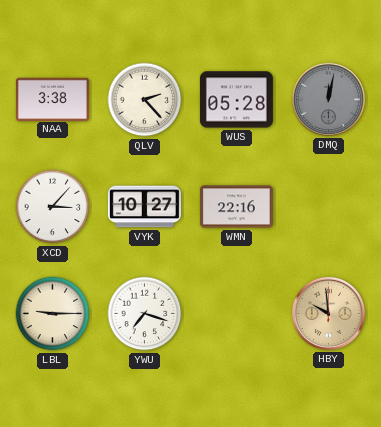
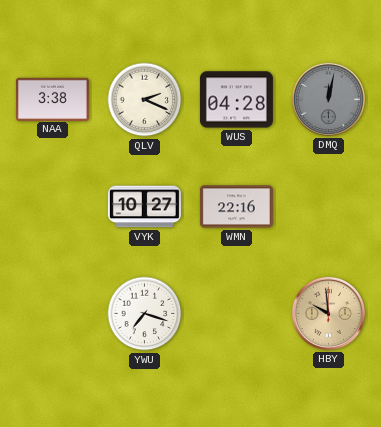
QLV: 2:23 -> 2:19 (145, 100)
WUS: 05:28 -> 04:28 (236, 100)
XCD: 3:07 -> none (53, 207)
LBL: 9:15 -> none (53, 314)
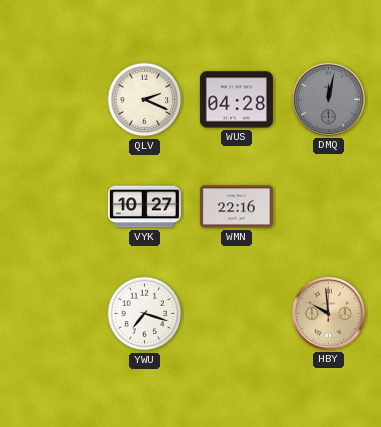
NAA: 3:38 -> none (52, 99)
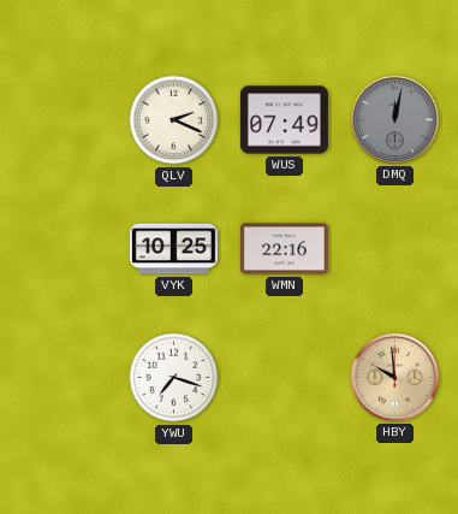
WUS: 04:28 -> 07:49 (284, 120)
VYK: 10:27 -> 10:25 (173, 249)
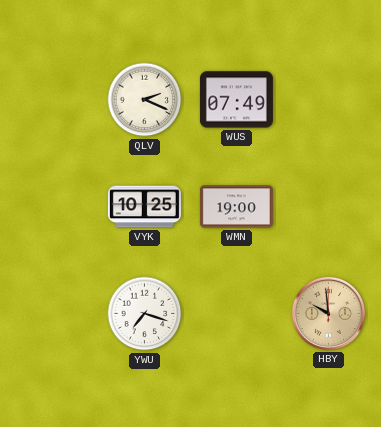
DMQ: 12:02 -> none (394, 119)
WMN: 22:16 -> 19:00 (236, 207)
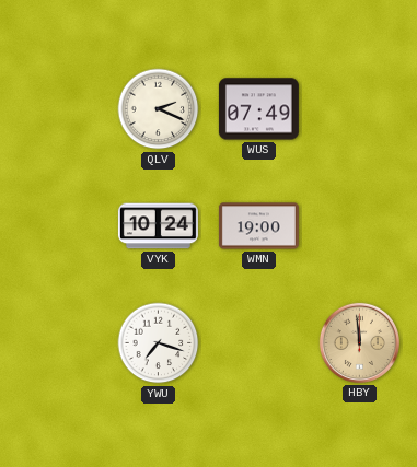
VYK: 10:25 -> 10:24 (158, 226)
HBY: 9:59 -> 11:59 (359, 342)
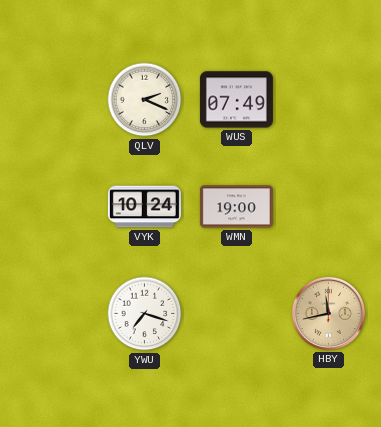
HBY: 11:59 -> 11:43 (328, 313)
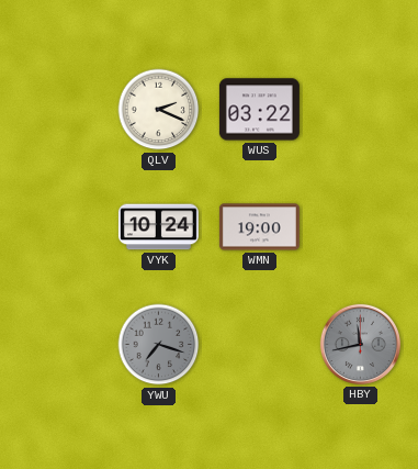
WUS: 07:49 -> 03:22 (259, 110)
YWU dial: white -> grey (159, 345)
HBY dial: champagne -> grey (360, 344)
